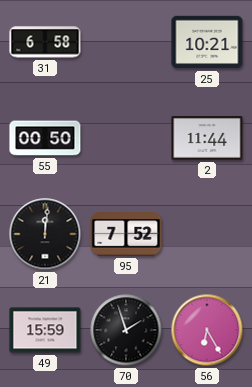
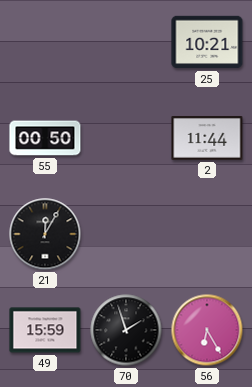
31: 6:58 -> none (45, 42)
21: 12:01 -> 12:05 (45, 234)
95: 7:52 -> none (126, 234)
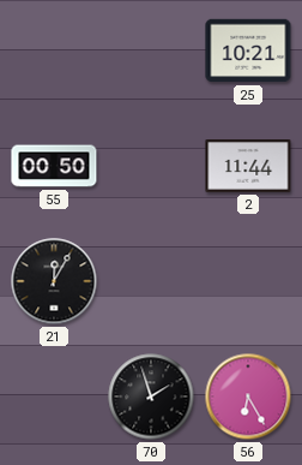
49: 15:59 -> none (45, 330)
